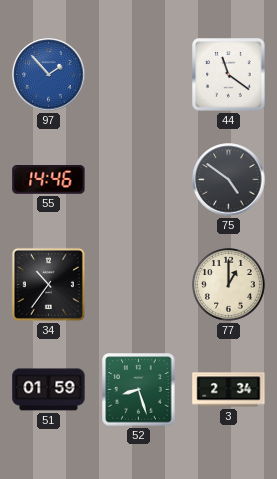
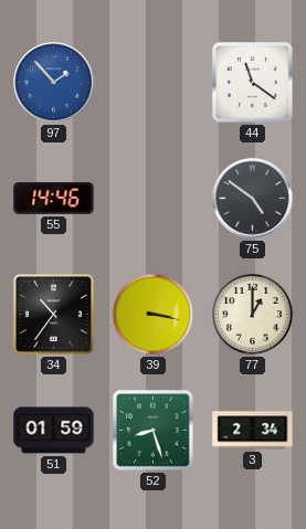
39: none -> 3:17 (152, 314)
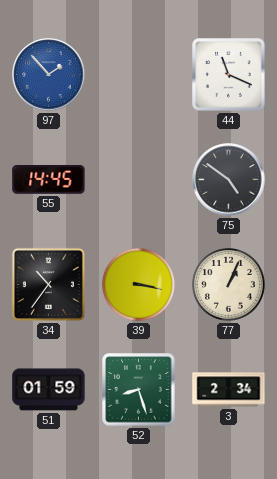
44: 11:21 -> 11:19 (229, 75)
55: 14:46 -> 14:45 (49, 180)
77: 1:00 -> 1:04 (228, 284)
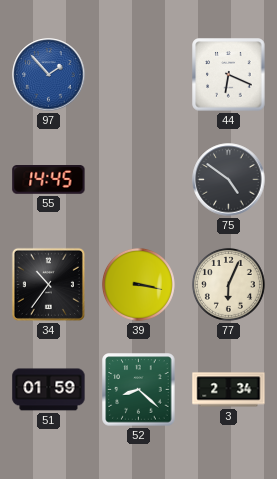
44: 11:19 -> 6:19 (229, 75)
77: 1:04 -> 6:04 (228, 284)
52: 8:27 -> 8:22 (139, 390)
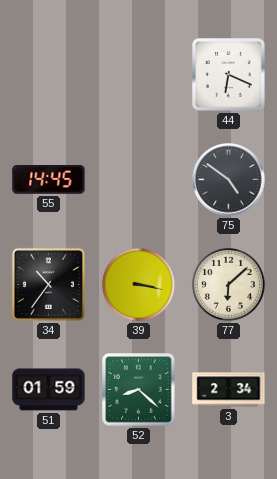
97: 1:53 -> none (49, 75)
77: 6:04 -> 6:08 (228, 284)
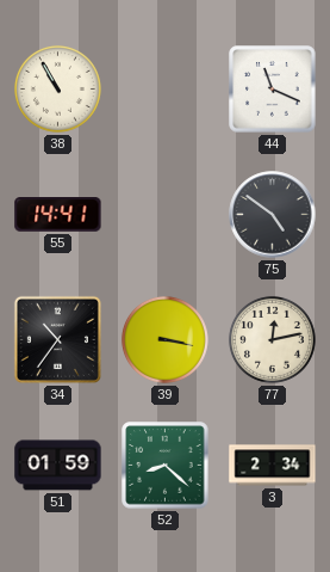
38: none -> 10:55 (57, 88)
44: 6:19 -> 11:19 (273, 90)
55: 14:45 -> 14:41 (58, 215)
77: 6:08 -> 12:13 (272, 339)
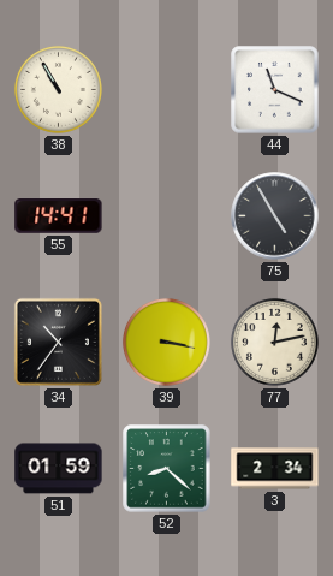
75: 4:51 -> 4:55 (275, 216)
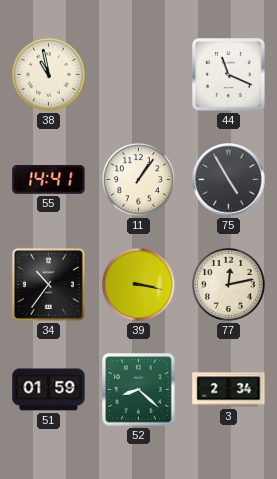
38: 10:55 -> 10:58 (48, 74)
11: none -> 1:06 (138, 179)
